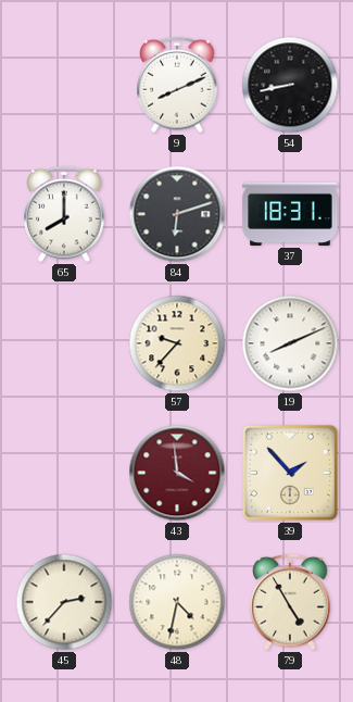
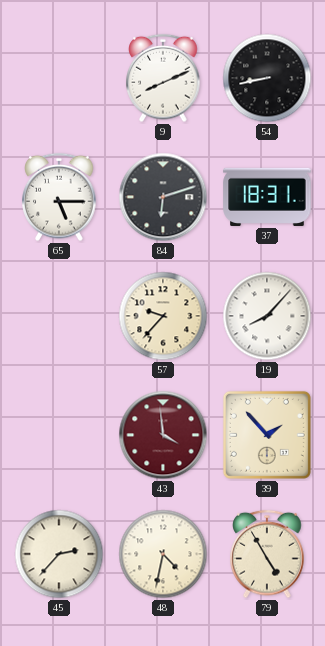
65: 8:00 -> 5:15 (59, 197)
19: 8:11 -> 8:07 (267, 316)
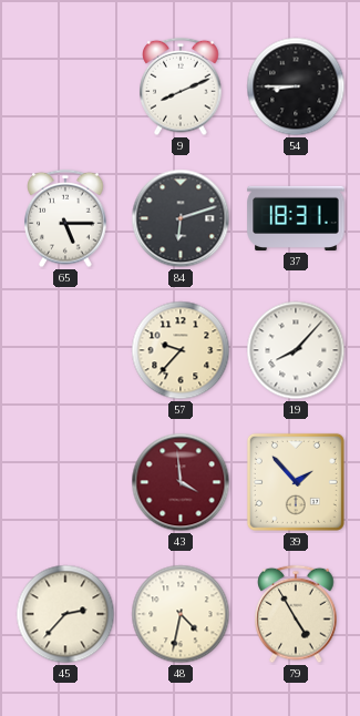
54: 8:43 -> 8:45 (296, 86)
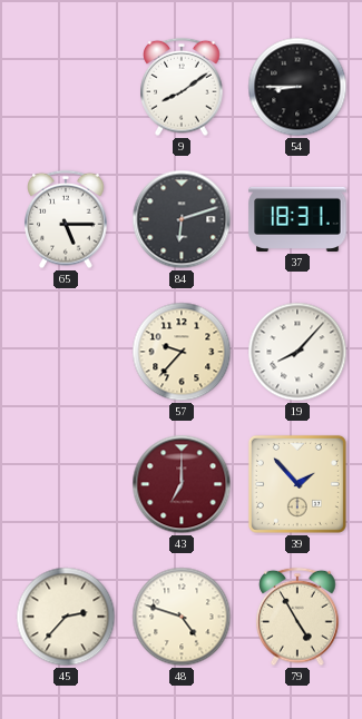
9: 8:11 -> 8:09 (182, 87)
43: 3:59 -> 7:00 (182, 484)
48: 4:32 -> 4:48 (182, 617)
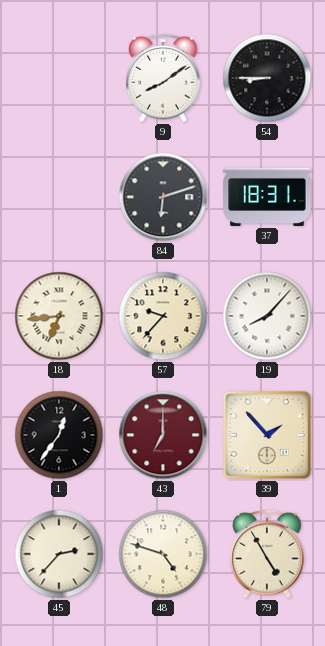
65: 5:15 -> none (66, 219)
18: none -> 6:44 (59, 316)
1: none -> 12:36 (59, 435)
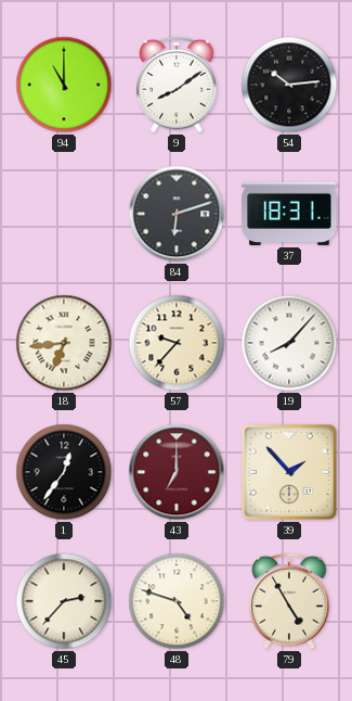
94: none -> 11:00 (64, 85)
54: 8:45 -> 10:14 (289, 85)
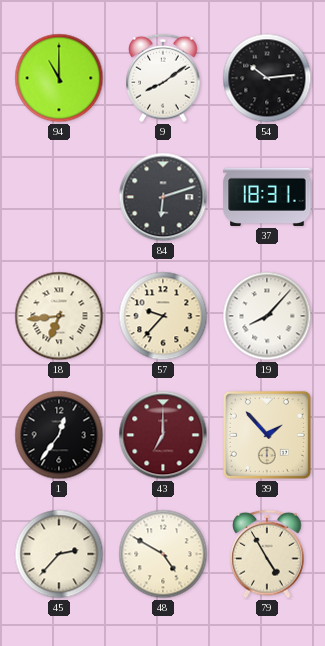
48: 4:48 -> 4:50 (163, 554)
